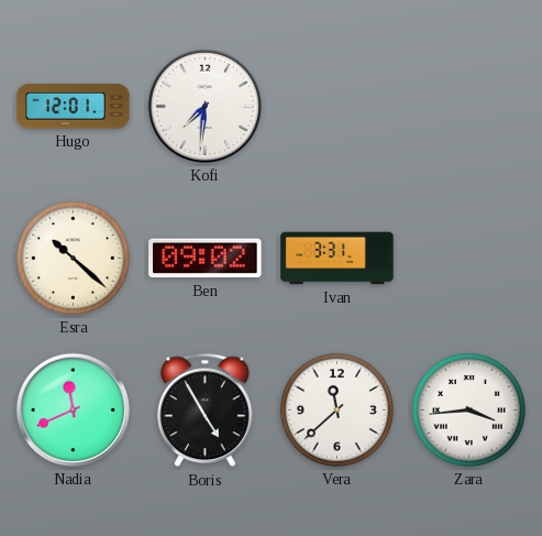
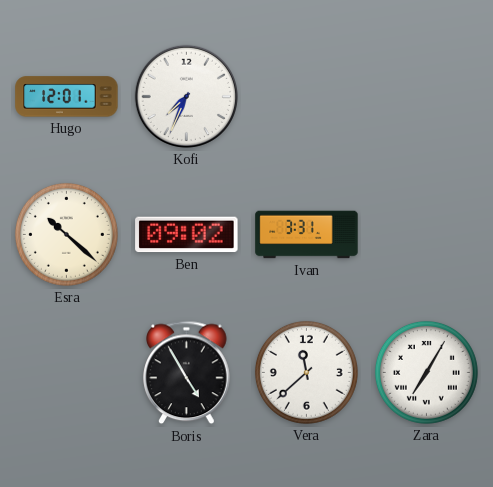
Kofi: 7:31 -> 7:34 (186, 96)
Nadia: 11:41 -> none (73, 409)
Zara: 3:44 -> 7:05 (426, 372)
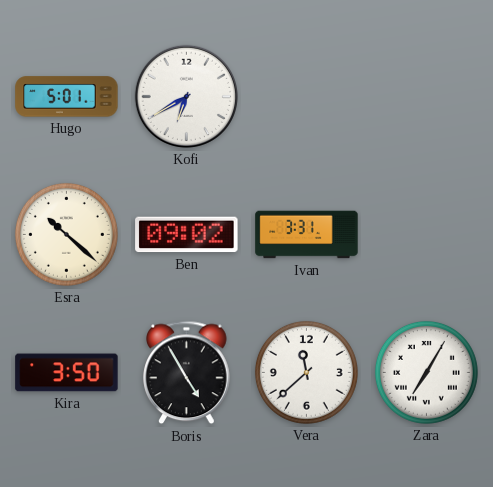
Hugo: 12:01 -> 5:01 (67, 97)
Kofi: 7:34 -> 6:40 (186, 96)
Kira: none -> 3:50 (67, 373)
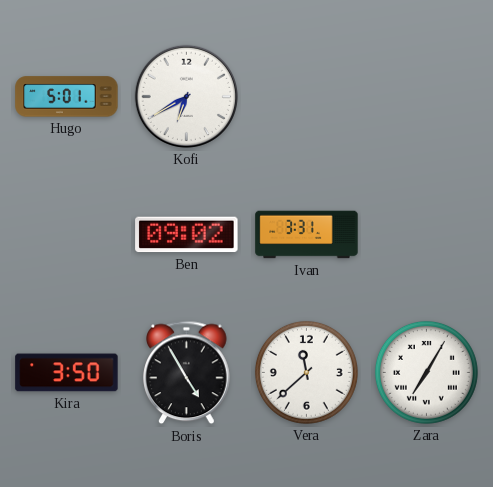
Esra: 10:22 -> none (66, 234)
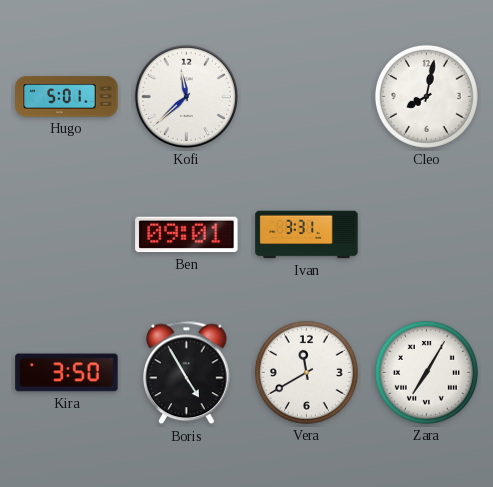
Kofi: 6:40 -> 11:38 (186, 96)
Cleo: none -> 8:02 (426, 96)
Ben: 09:02 -> 09:01 (187, 235)
Vera: 11:38 -> 11:40 (306, 372)
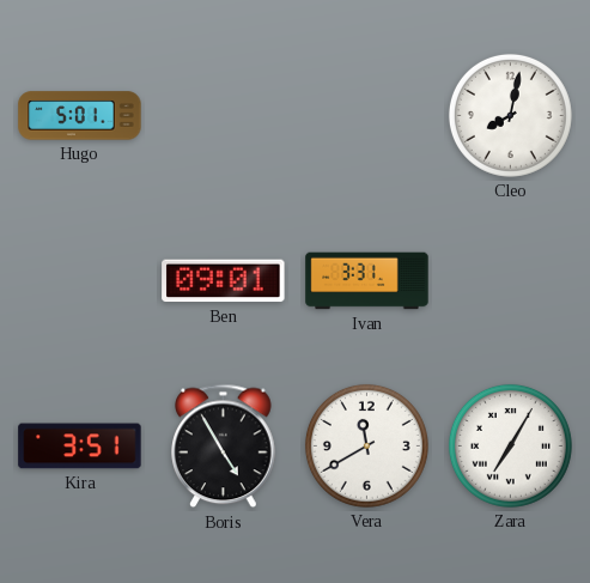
Kofi: 11:38 -> none (186, 96)
Kira: 3:50 -> 3:51 (80, 447)
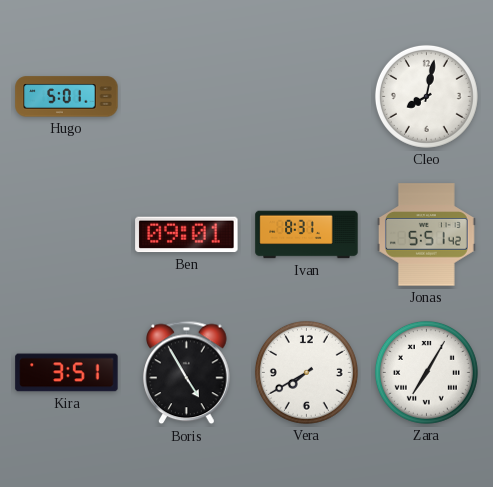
Ivan: 3:31 -> 8:31 (307, 235)
Jonas: none -> 5:51 (427, 235)
Vera: 11:40 -> 7:40 (306, 372)
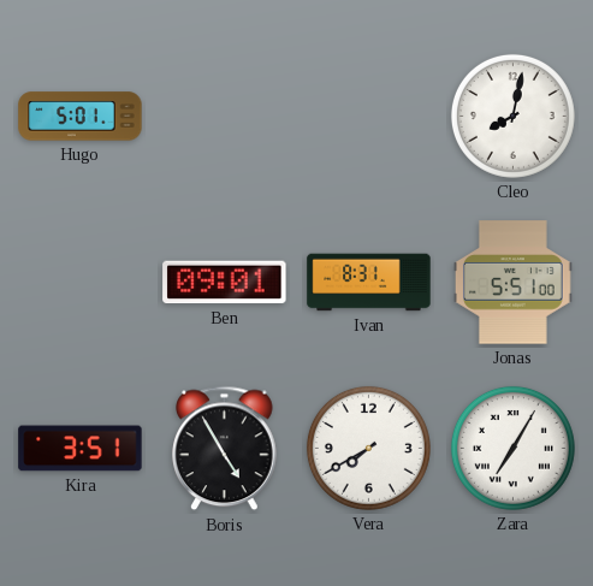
Jonas: 5:51:42 -> 5:51:00 (514, 283)
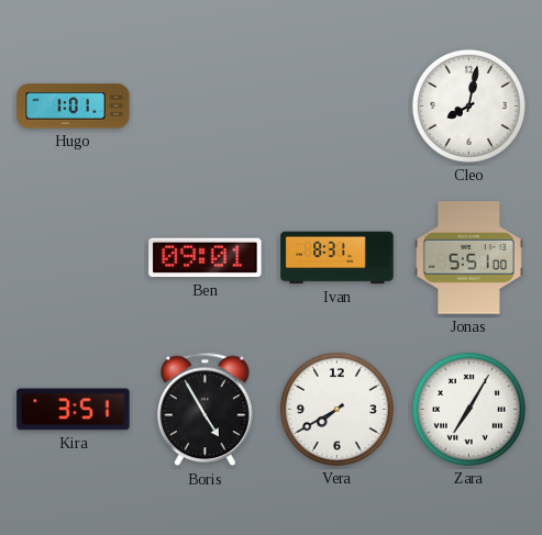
Hugo: 5:01 -> 1:01 (74, 107)
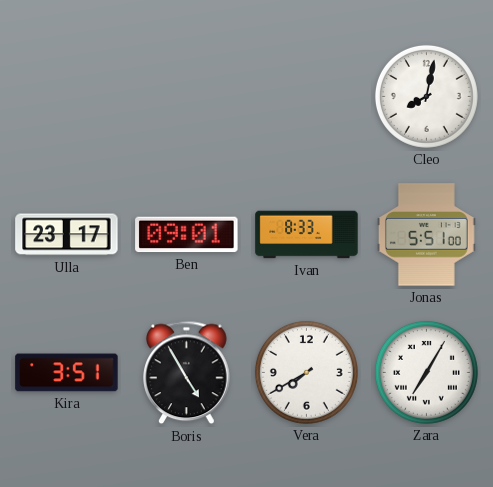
Hugo: 1:01 -> none (74, 107)
Ulla: none -> 23:17 (67, 235)
Ivan: 8:31 -> 8:33 (307, 235)
